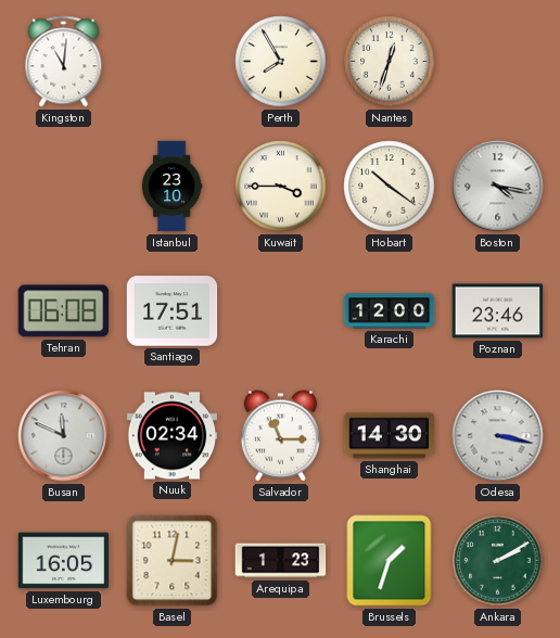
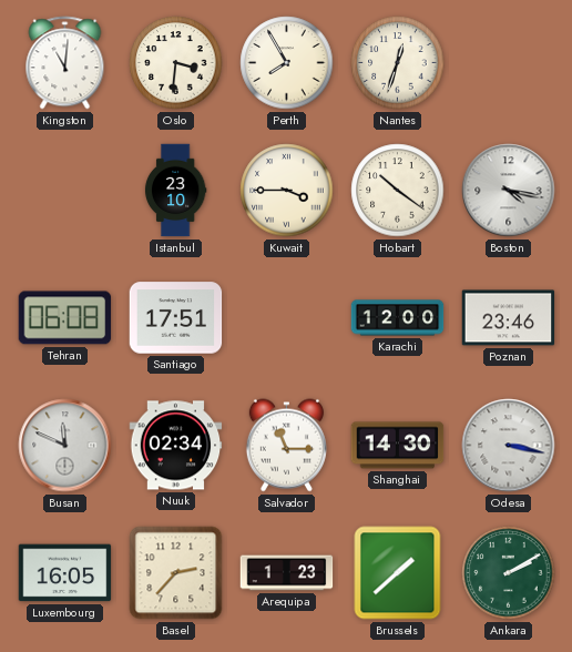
Oslo: none -> 3:31 (176, 63)
Basel: 3:02 -> 2:37 (176, 573)
Brussels: 1:33 -> 1:38 (398, 573)
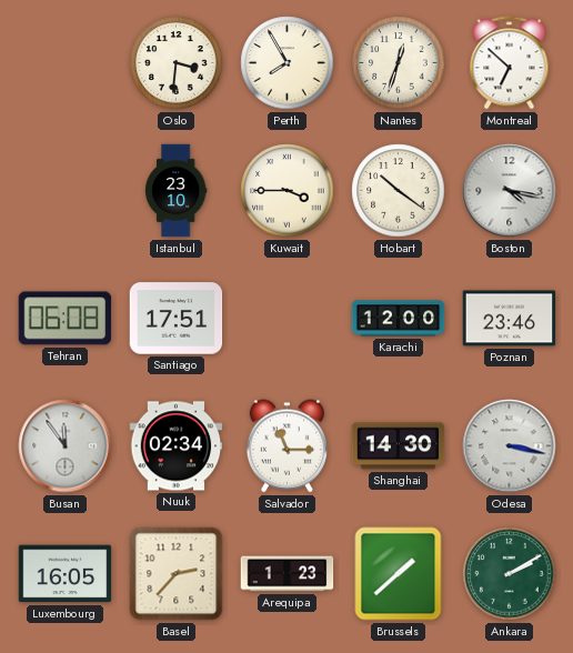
Kingston: 11:01 -> none (65, 63)
Montreal: none -> 6:52 (510, 63)
Busan: 11:49 -> 11:54 (66, 446)
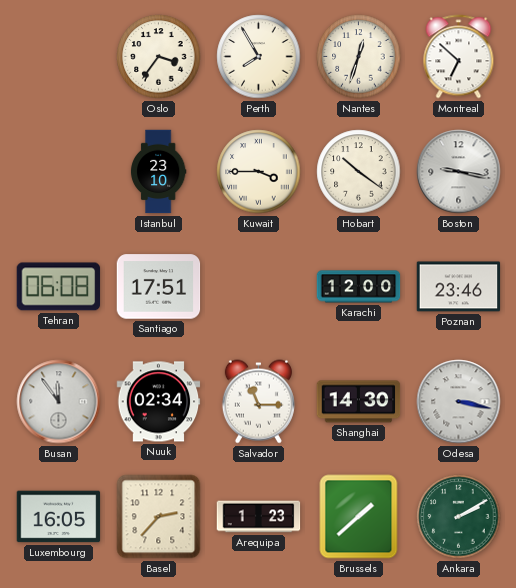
Oslo: 3:31 -> 3:36 (159, 57)
Boston: 4:17 -> 9:17 (459, 172)
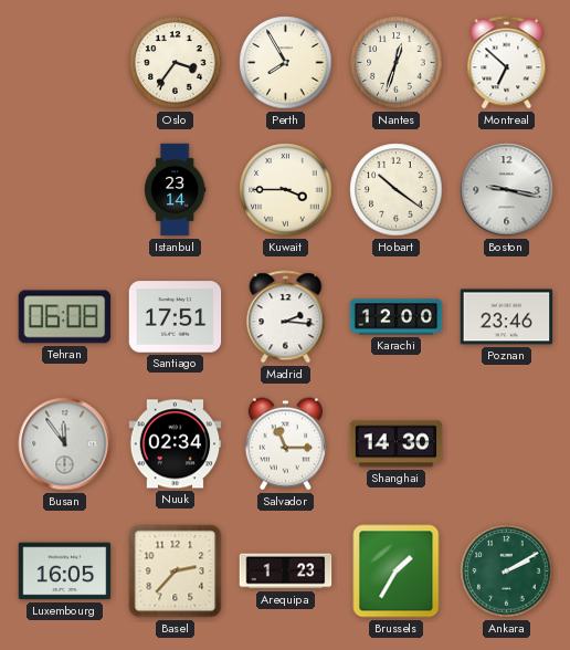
Istanbul: 23:10 -> 23:14 (175, 190)
Madrid: none -> 2:16 (286, 317)
Odesa: 3:17 -> none (459, 402)
Brussels: 1:38 -> 1:35 (397, 572)
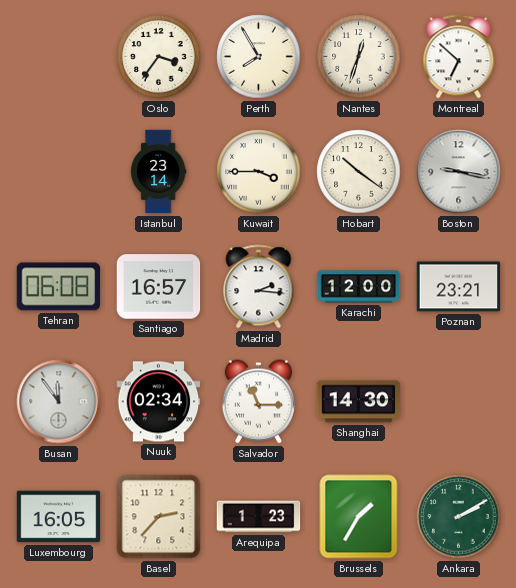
Santiago: 17:51 -> 16:57 (159, 287)
Poznan: 23:46 -> 23:21 (459, 287)
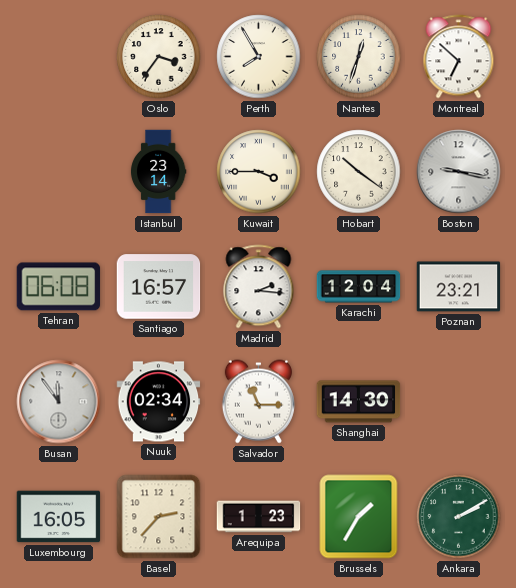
Karachi: 12:00 -> 12:04 (359, 287)
